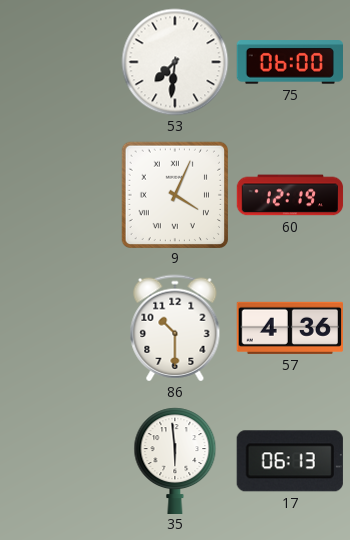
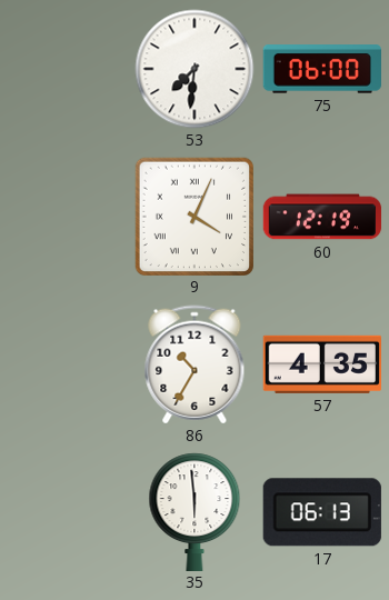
86: 10:30 -> 10:35 (194, 364)
57: 4:36 -> 4:35 (321, 364)
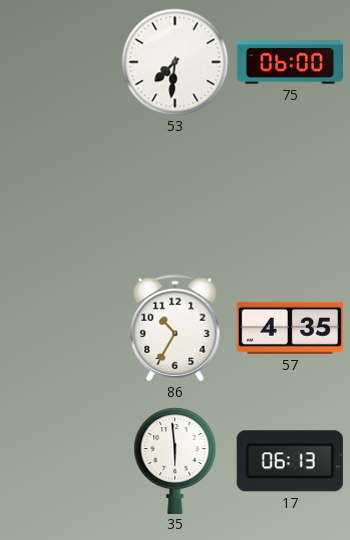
9: 4:04 -> none (193, 216)
60: 12:19 -> none (322, 217)
